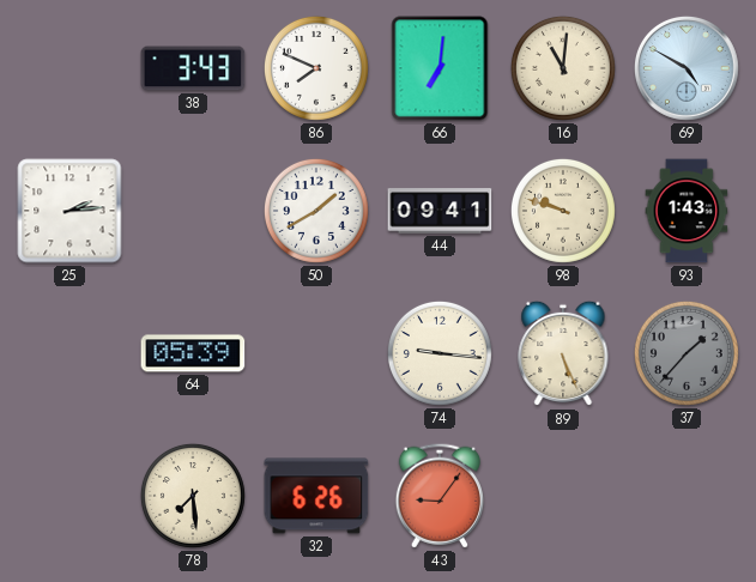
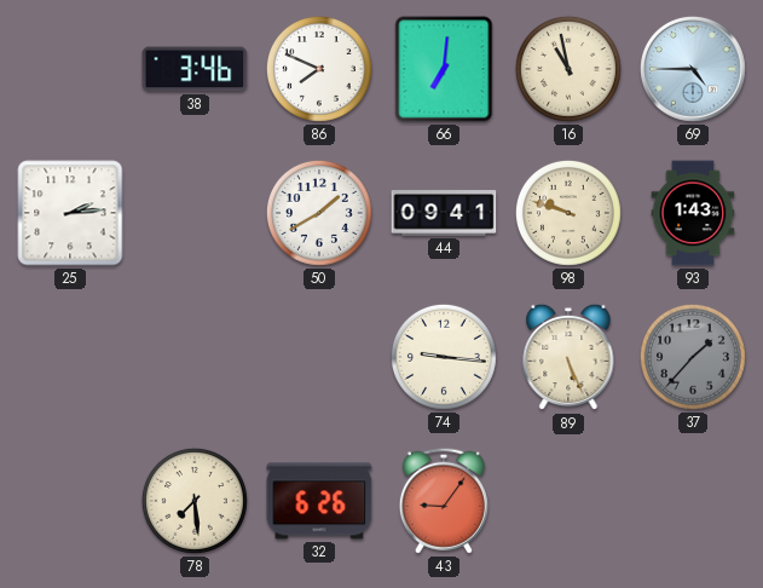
38: 3:43 -> 3:46 (195, 69)
16: 11:01 -> 10:58 (568, 69)
69: 4:50 -> 4:45 (693, 69)
64: 05:39 -> none (193, 353)
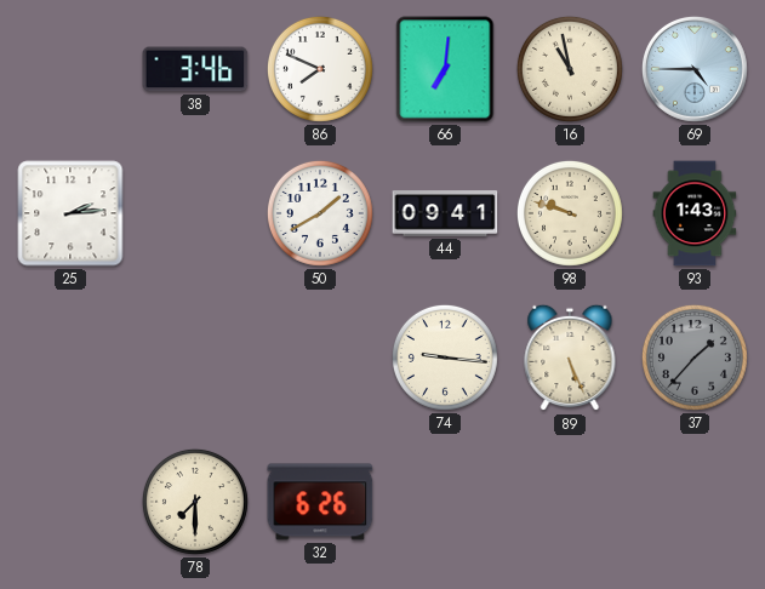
78: 7:29 -> 7:30 (195, 502)
43: 9:06 -> none (444, 501)
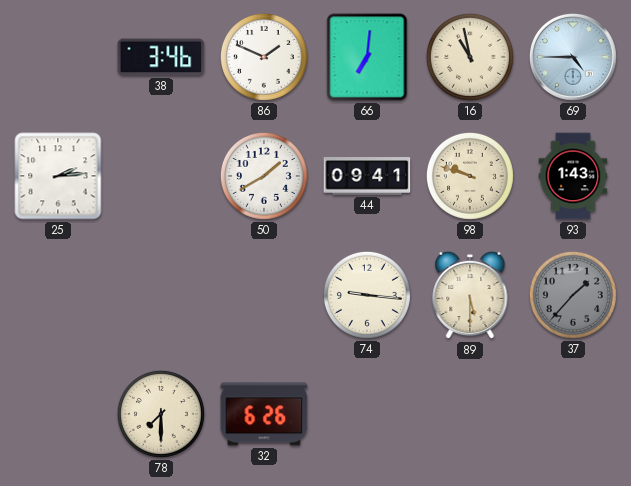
86: 7:49 -> 1:49 (264, 57)
89: 5:26 -> 5:30 (470, 295)
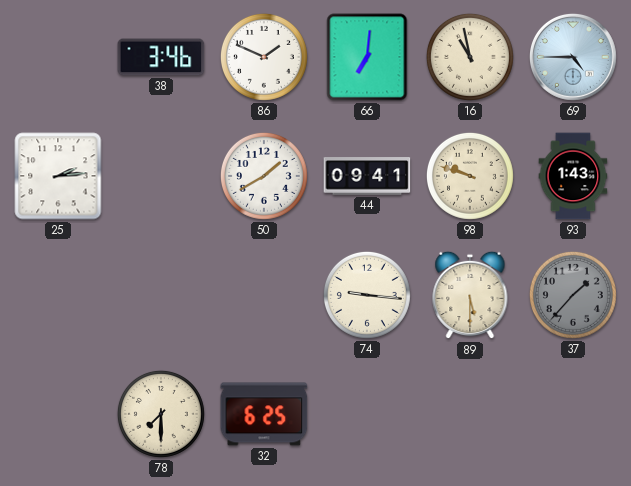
32: 6:26 -> 6:25 (264, 414)
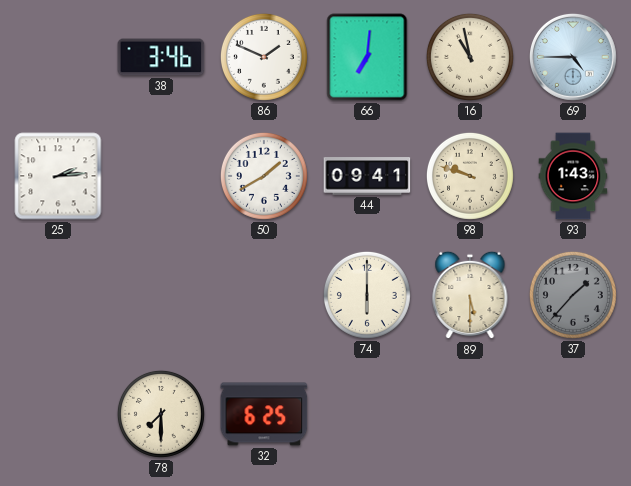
74: 9:16 -> 6:00 (367, 295)
